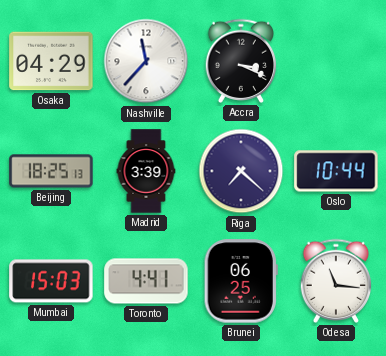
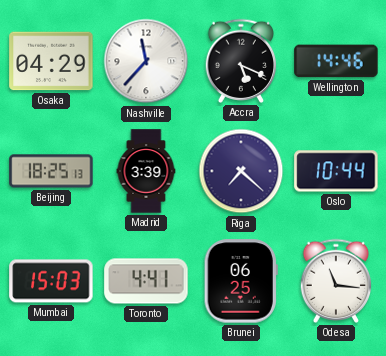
Accra: 3:19 -> 5:19 (241, 61)
Wellington: none -> 14:46 (336, 61)
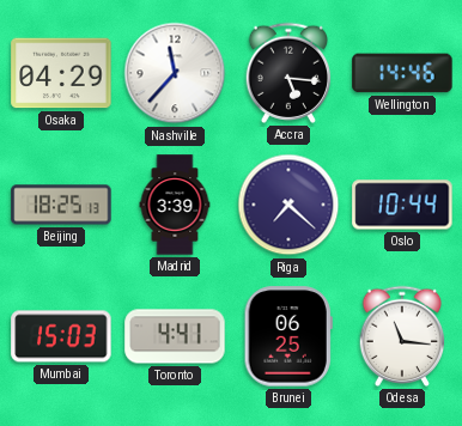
Accra: 5:19 -> 5:16 (288, 73)
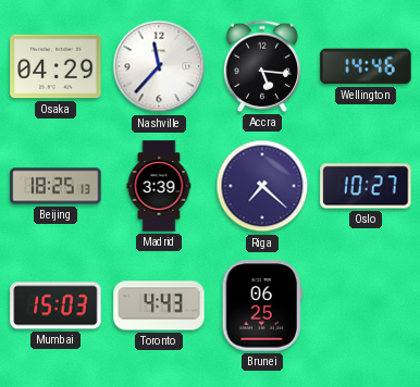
Oslo: 10:44 -> 10:27 (366, 186)
Toronto: 4:41 -> 4:43 (159, 305)
Odesa: 11:16 -> none (402, 336)
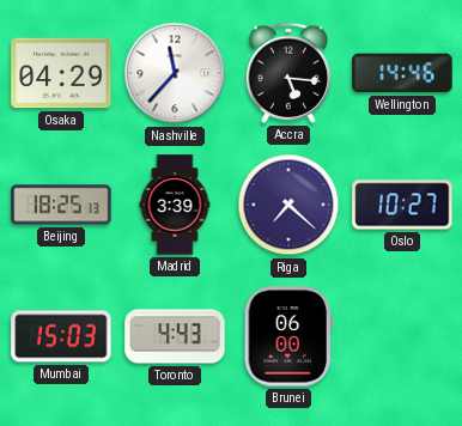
Brunei: 06:25 -> 06:00 (288, 336)
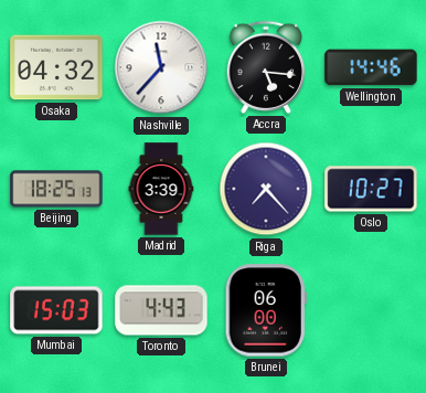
Osaka: 04:29 -> 04:32 (56, 67)
Riga: 7:22 -> 7:23 (266, 189)
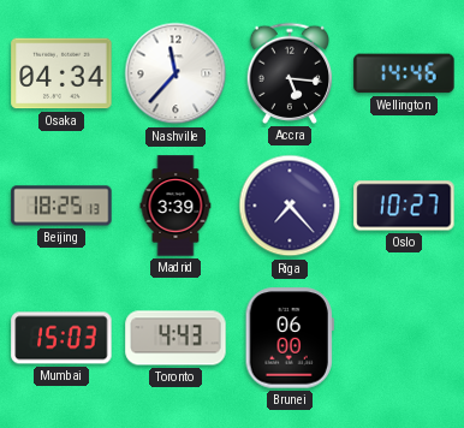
Osaka: 04:32 -> 04:34 (61, 73)
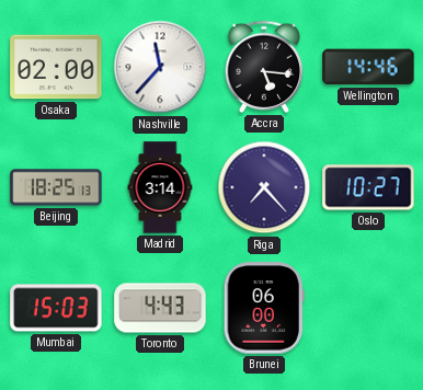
Osaka: 04:34 -> 02:00 (56, 67)
Madrid: 3:39 -> 3:14 (160, 187)
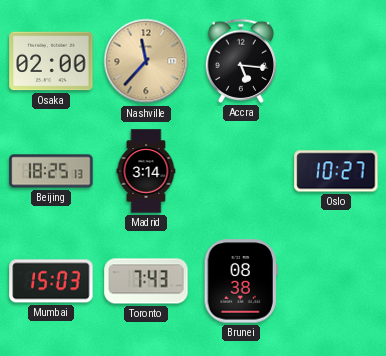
Nashville dial: white -> champagne (146, 61)
Wellington: 14:46 -> none (368, 67)
Riga: 7:23 -> none (264, 187)
Toronto: 4:43 -> 7:43 (146, 281)
Brunei: 06:00 -> 08:38 (241, 281)
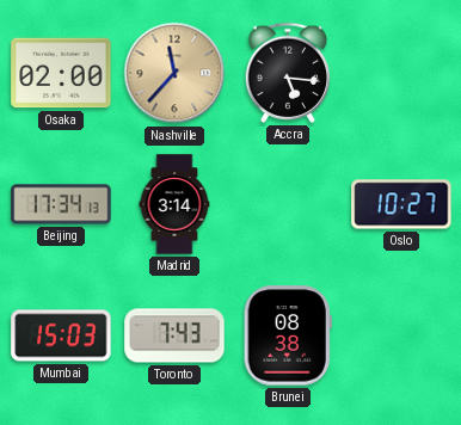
Beijing: 18:25 -> 17:34 (61, 204)
